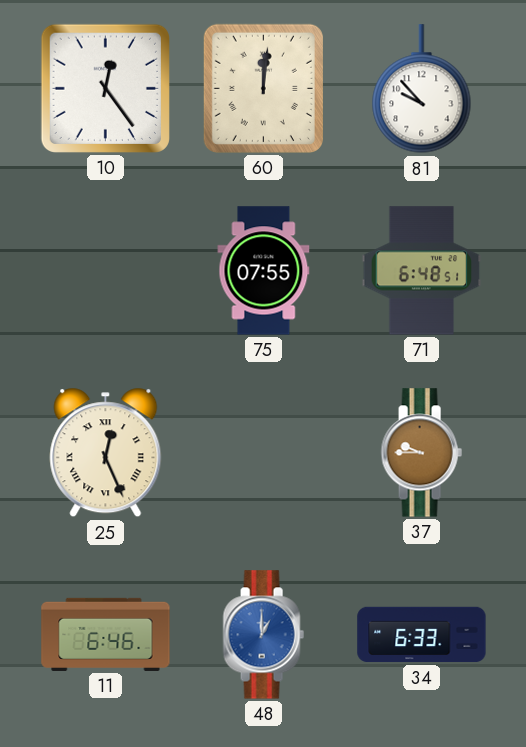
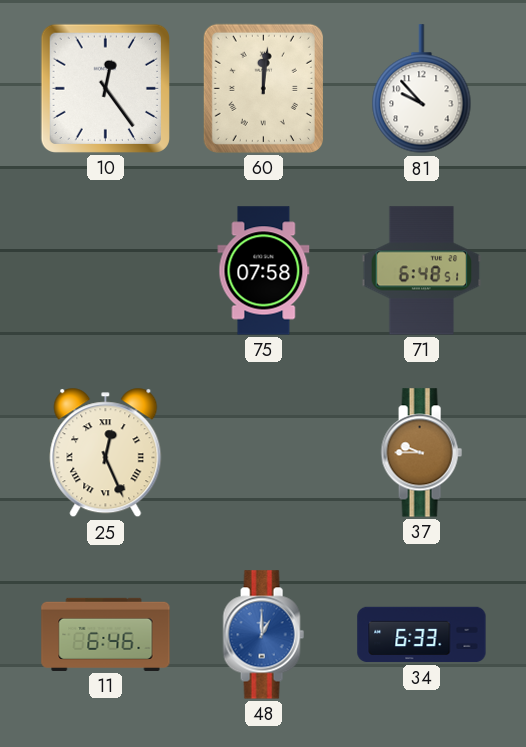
75: 07:55 -> 07:58 (264, 271)
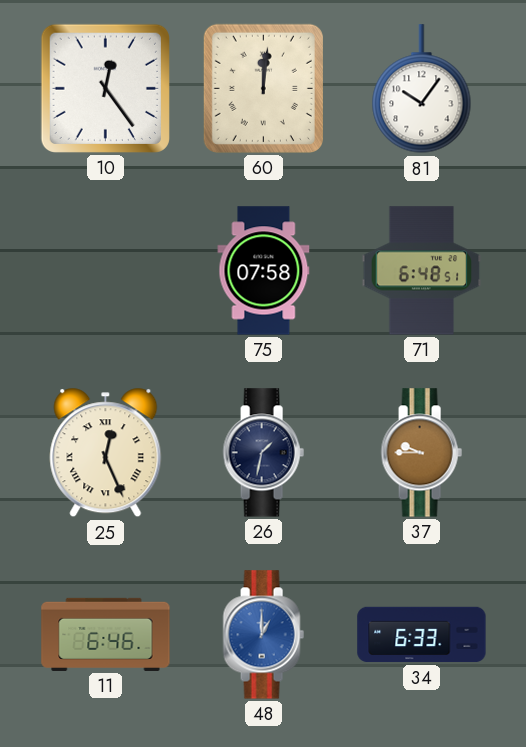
81: 9:53 -> 10:06 (422, 89)
26: none -> 1:32 (263, 453)
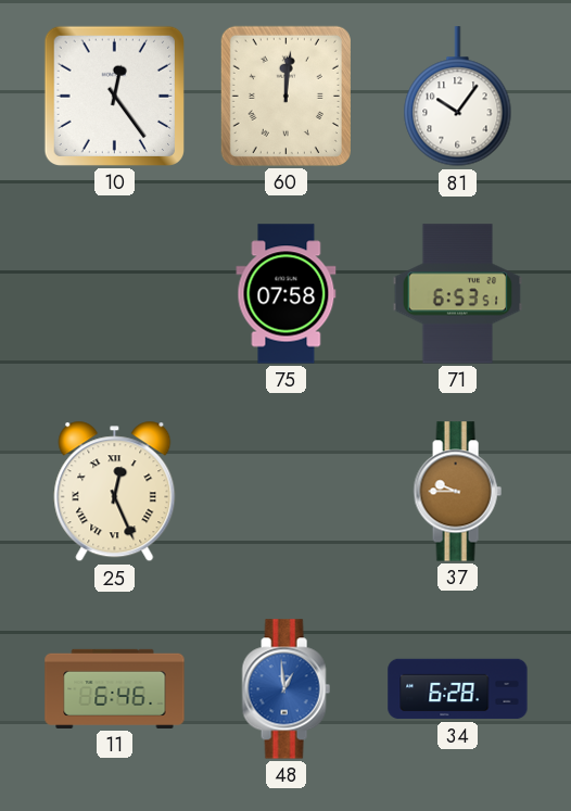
71: 6:48 -> 6:53 (458, 294)
26: 1:32 -> none (263, 453)
48: 1:00 -> 12:59 (285, 689)
34: 6:33 -> 6:28 (458, 689)
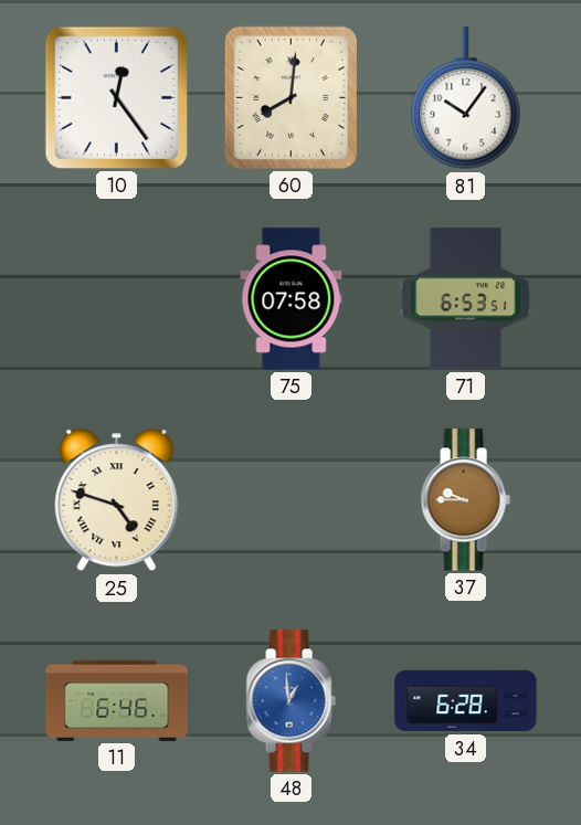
60: 12:01 -> 8:01 (290, 97)
25: 12:26 -> 4:48 (117, 500)
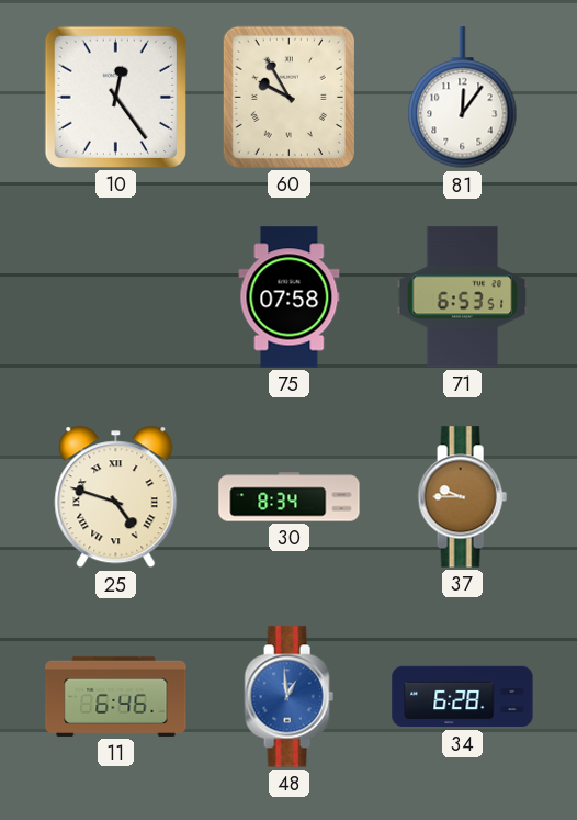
60: 8:01 -> 9:55 (288, 97)
81: 10:06 -> 12:06 (463, 98)
30: none -> 8:34 (290, 497)
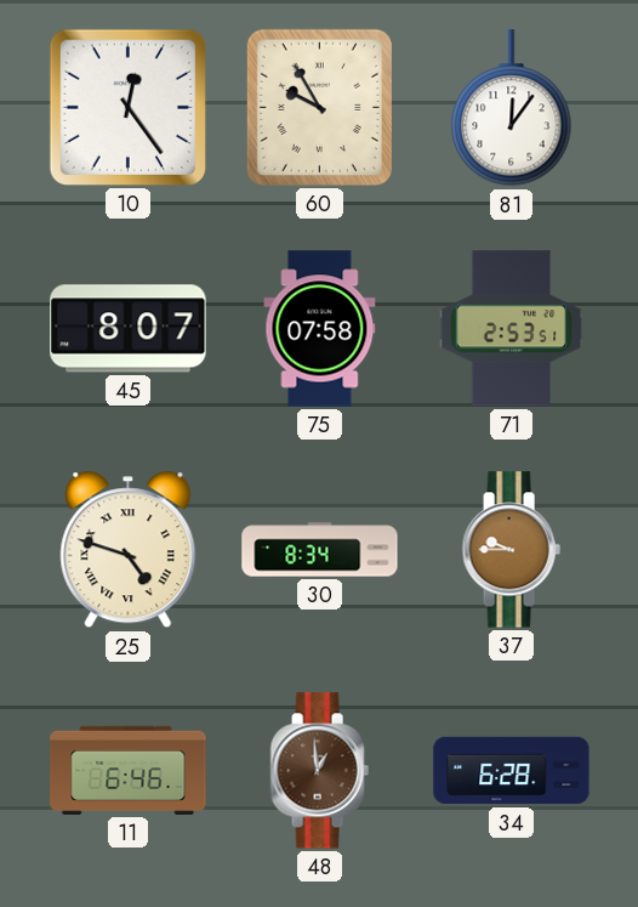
45: none -> 8:07 (129, 329)
71: 6:53 -> 2:53 (512, 329)
48 dial: blue -> brown (319, 771)
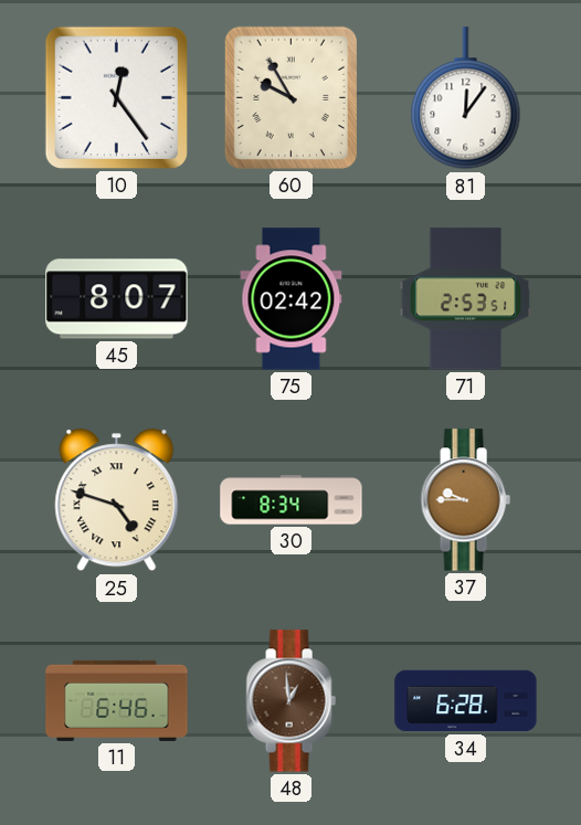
75: 07:58 -> 02:42 (292, 299)
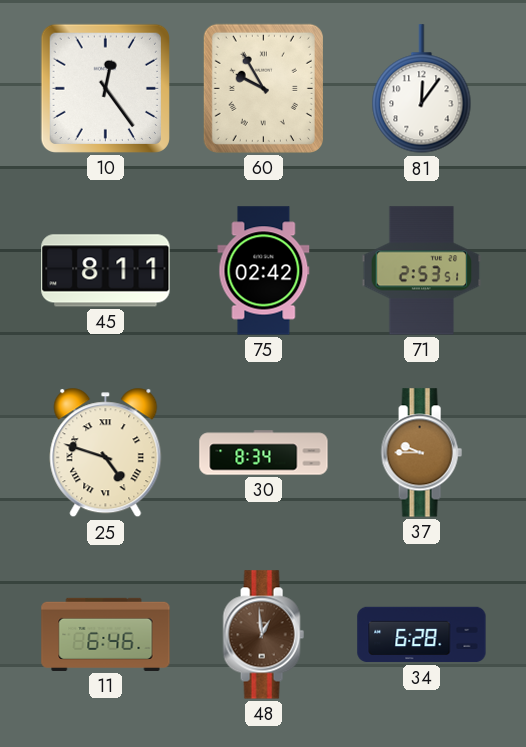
45: 8:07 -> 8:11 (106, 271)
